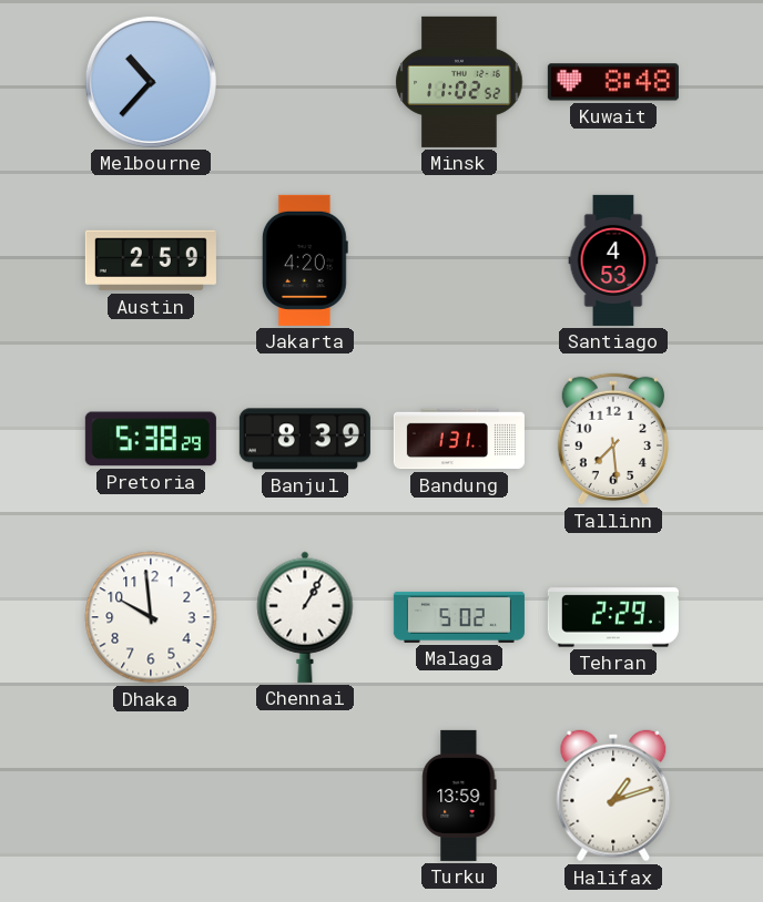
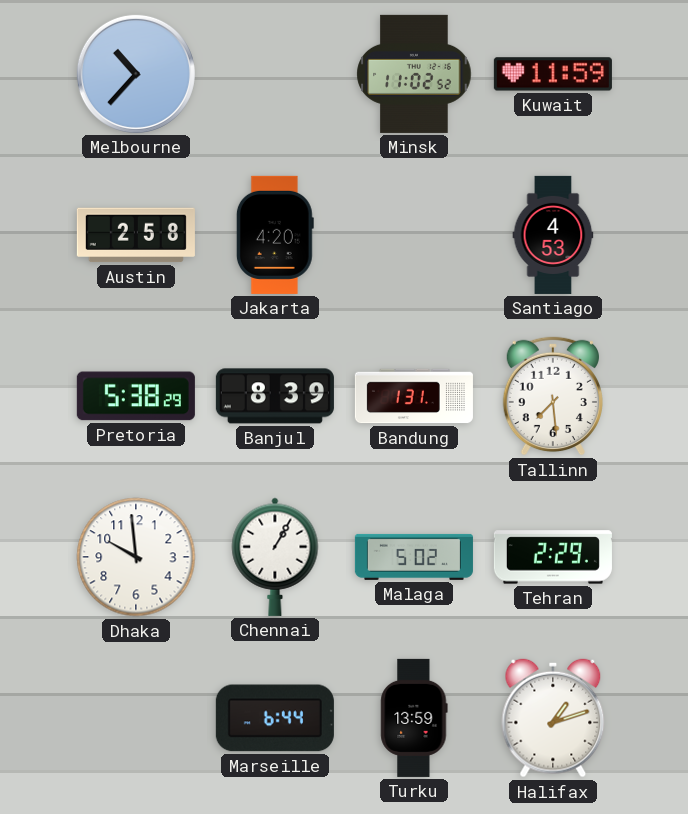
Kuwait: 8:48 -> 11:59 (553, 74)
Austin: 2:59 -> 2:58 (136, 235)
Marseille: none -> 6:44 (275, 718)
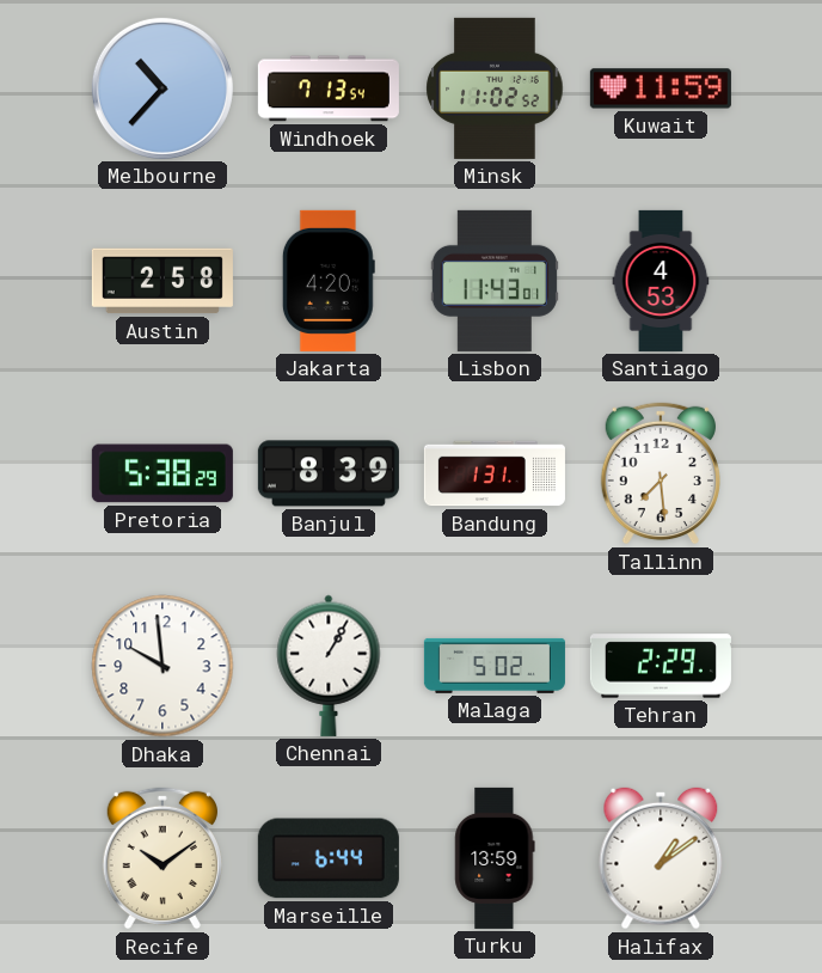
Windhoek: none -> 7:13 (329, 88)
Lisbon: none -> 11:43 (495, 281)
Recife: none -> 10:09 (162, 858)
Halifax: 1:12 -> 1:09 (661, 858)
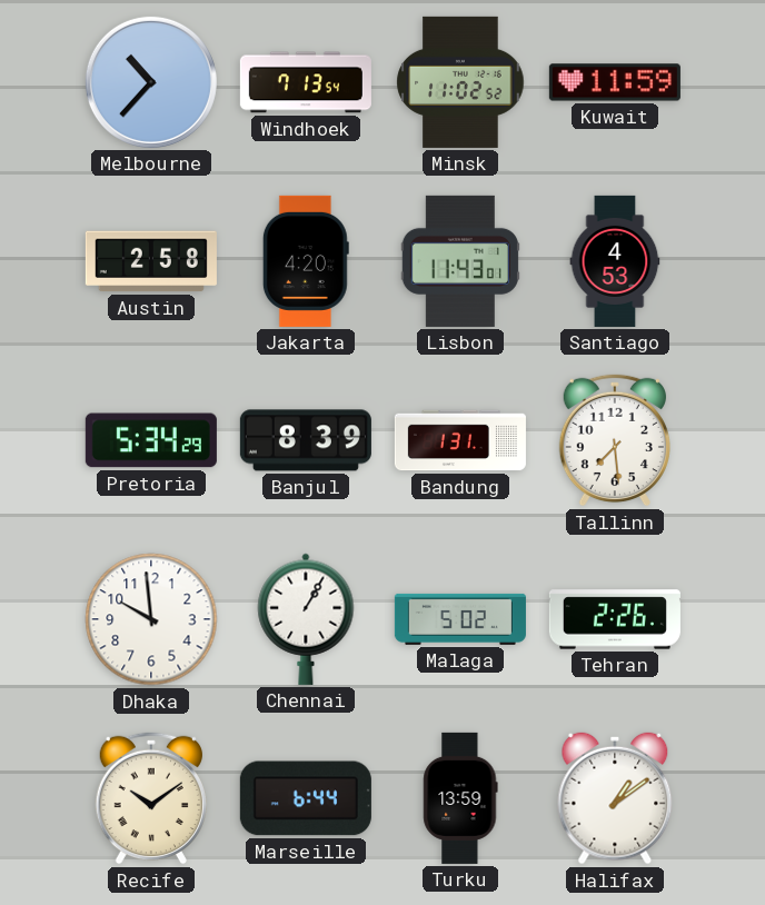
Pretoria: 5:38 -> 5:34 (151, 440)
Tehran: 2:29 -> 2:26 (615, 619)
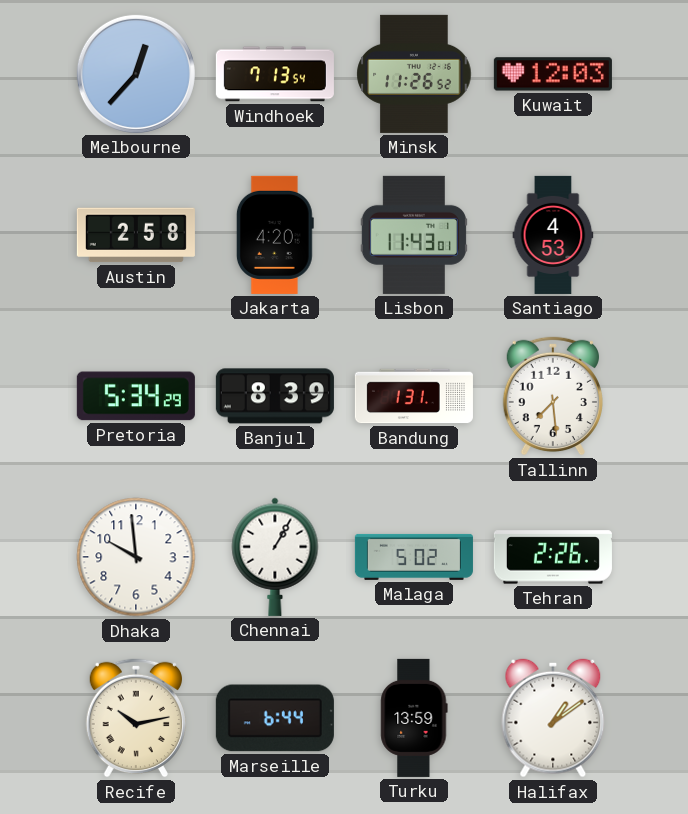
Melbourne: 10:37 -> 12:37 (136, 74)
Minsk: 11:02 -> 11:26 (414, 74)
Kuwait: 11:59 -> 12:03 (553, 74)
Recife: 10:09 -> 10:13 (136, 718)
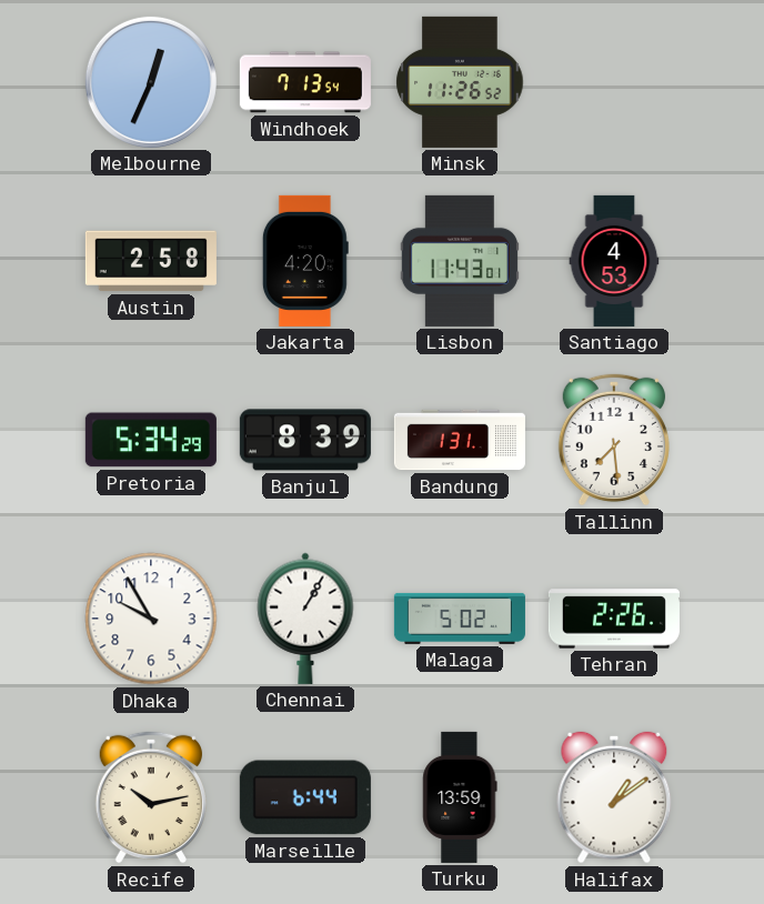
Melbourne: 12:37 -> 12:34 (151, 82)
Kuwait: 12:03 -> none (553, 74)
Dhaka: 9:59 -> 9:55 (151, 619)
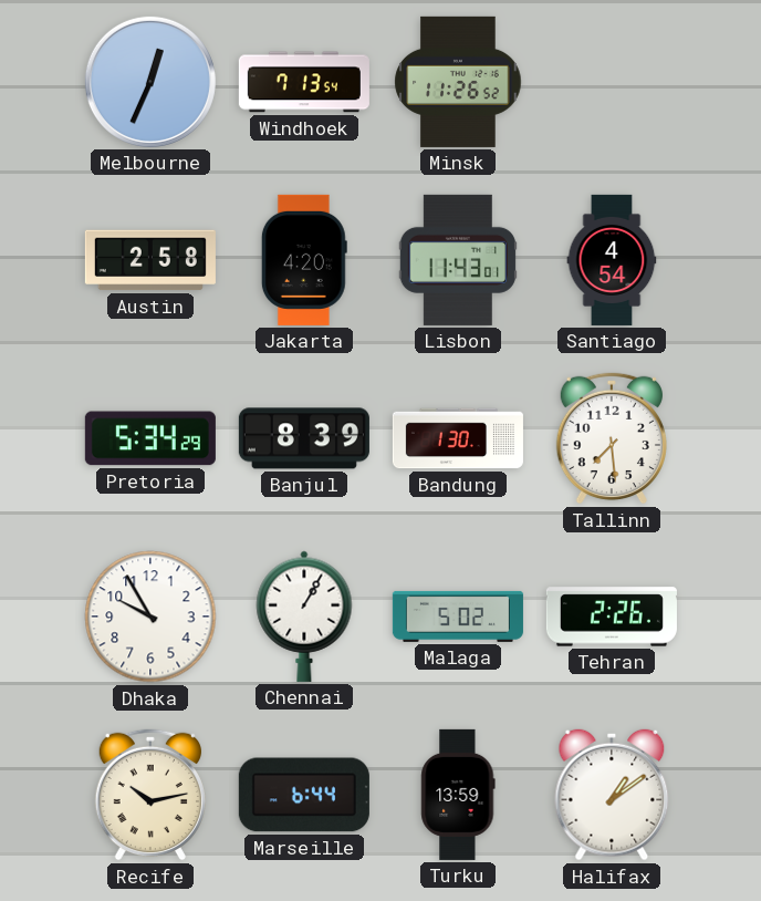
Santiago: 4:53 -> 4:54 (612, 260)
Bandung: 1:31 -> 1:30 (458, 438)
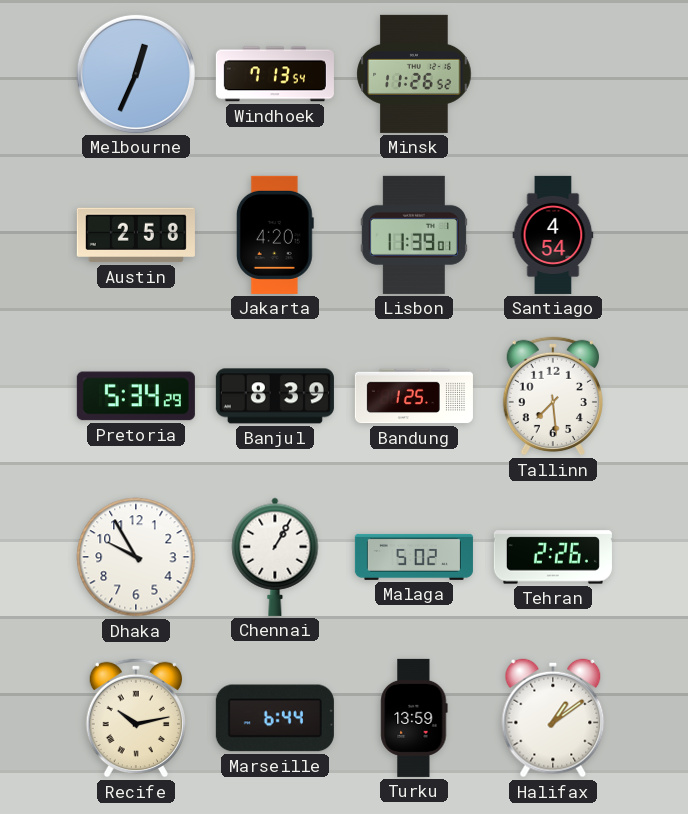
Lisbon: 11:43 -> 11:39 (414, 235)
Bandung: 1:30 -> 1:25 (414, 396)
